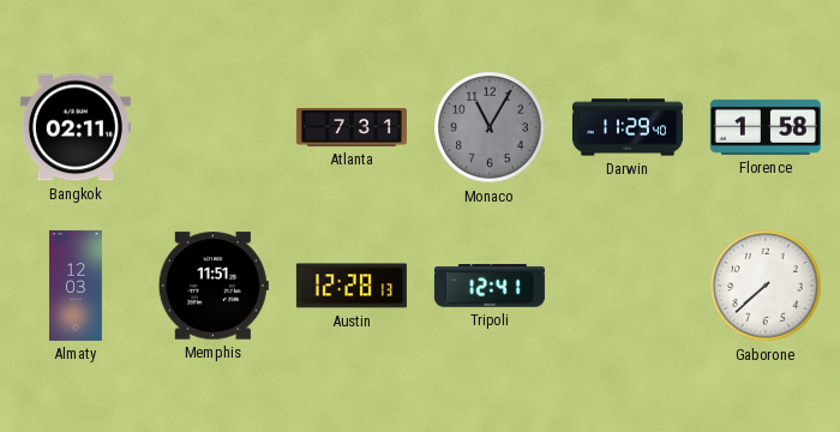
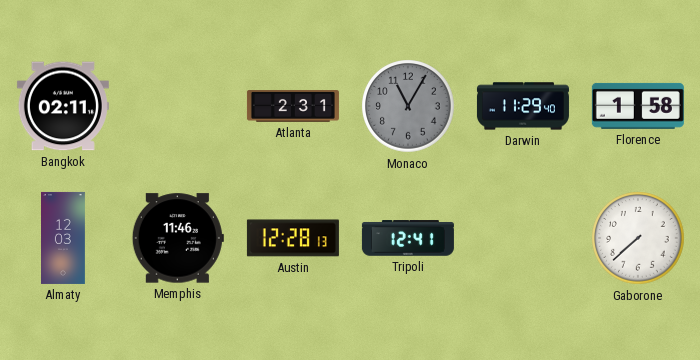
Atlanta: 7:31 -> 2:31 (293, 106)
Memphis: 11:51 -> 11:46 (178, 238)
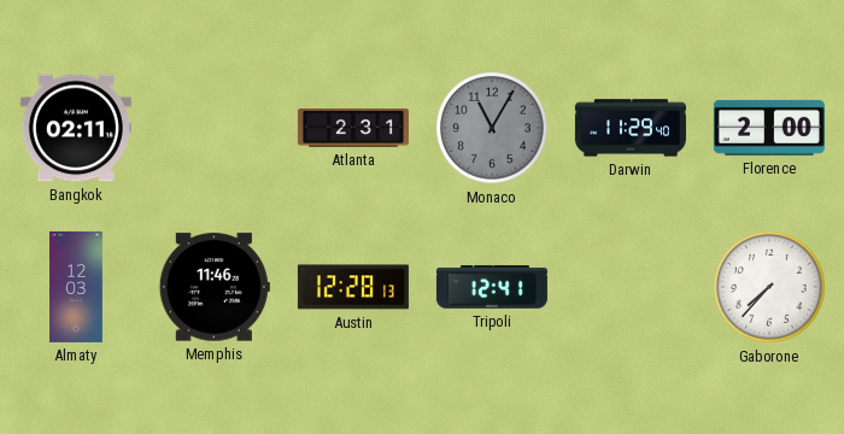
Florence: 1:58 -> 2:00 (769, 128)
Gaborone: 7:38 -> 7:37 (769, 287)
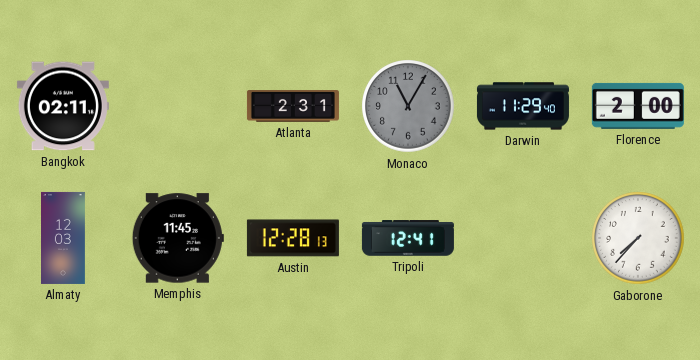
Memphis: 11:46 -> 11:45 (178, 238)
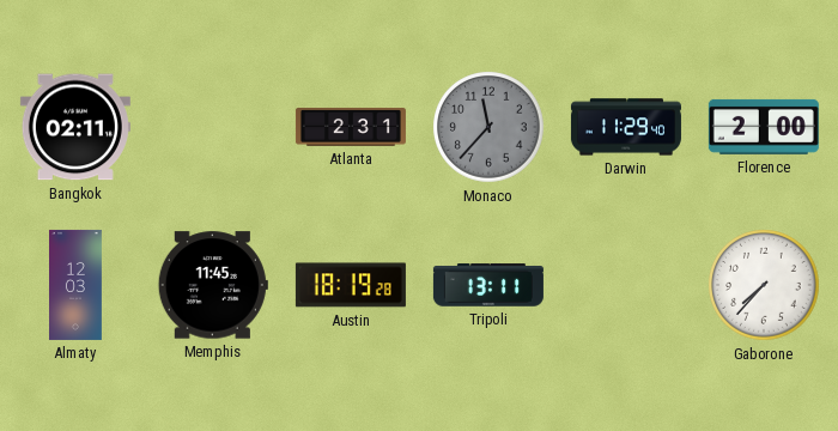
Monaco: 11:05 -> 11:37 (488, 127)
Austin: 12:28 -> 18:19 (351, 285)
Tripoli: 12:41 -> 13:11 (488, 285)
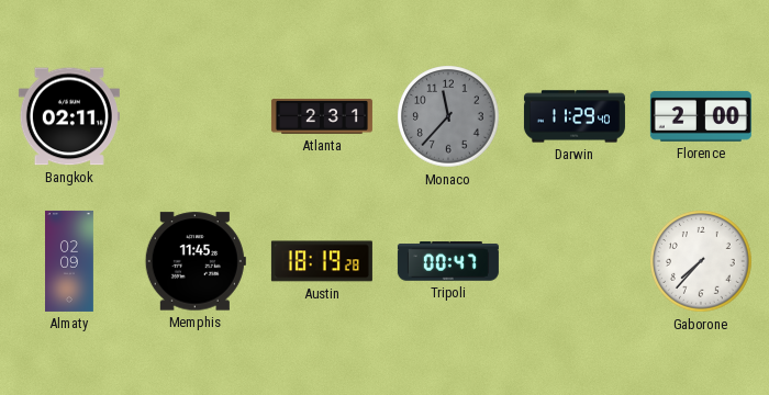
Almaty: 12:03 -> 02:09 (70, 261)
Tripoli: 13:11 -> 00:47 (448, 261)
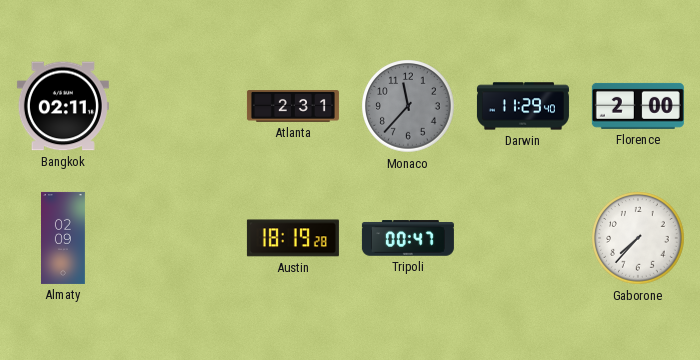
Memphis: 11:45 -> none (196, 261)
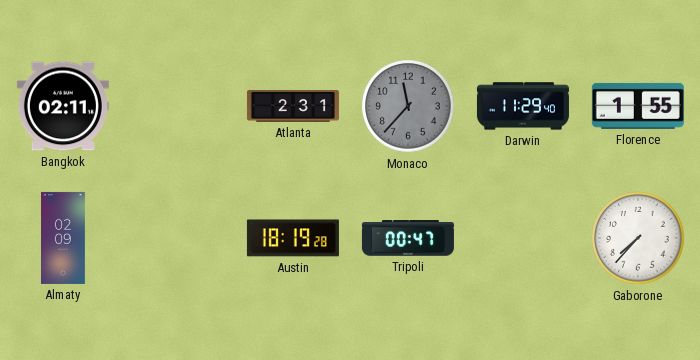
Florence: 2:00 -> 1:55 (638, 106)
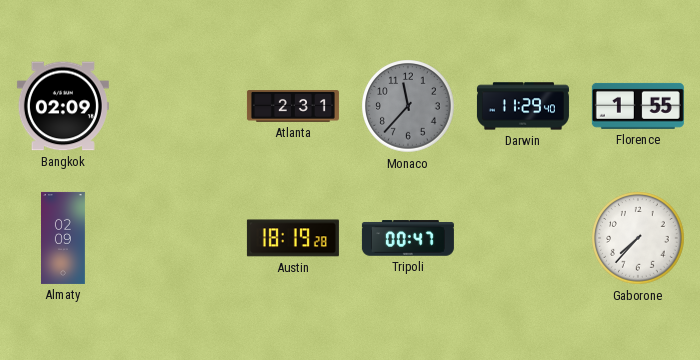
Bangkok: 02:11 -> 02:09 (63, 106)
